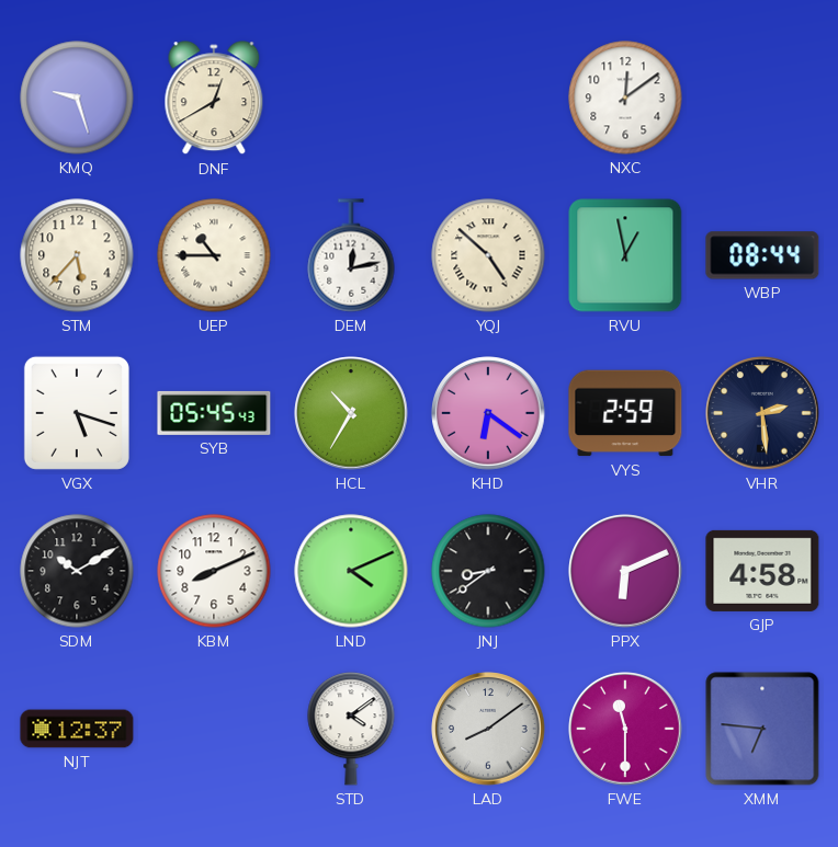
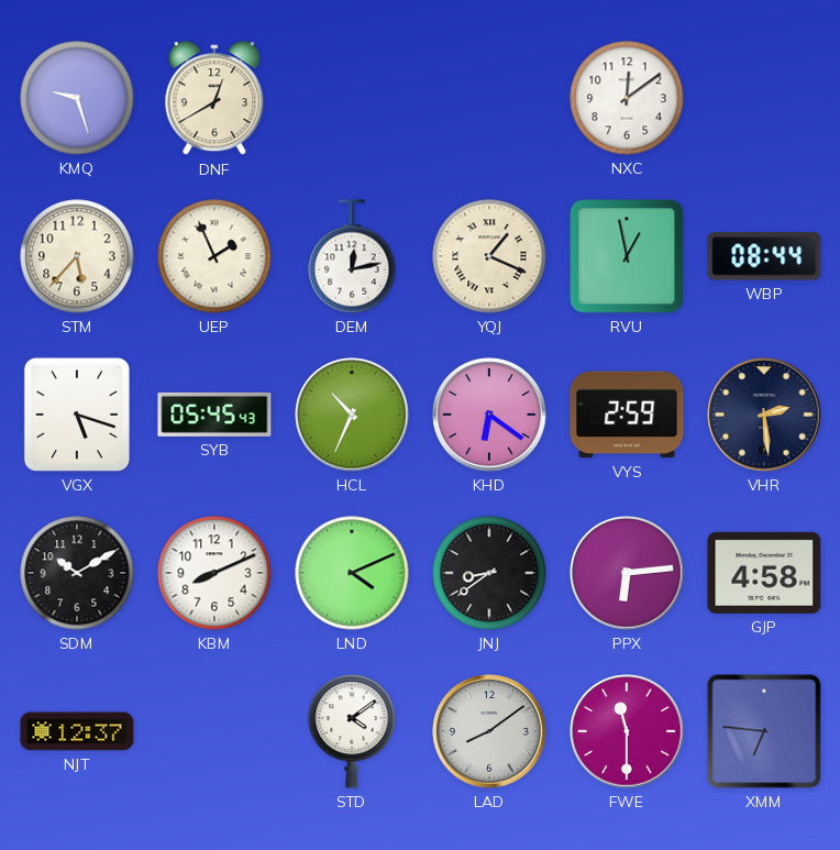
UEP: 10:45 -> 1:56 (214, 256)
YQJ: 4:52 -> 1:19 (489, 256)
HCL: 10:35 -> 10:34 (352, 415)
PPX: 6:11 -> 6:14 (627, 573)
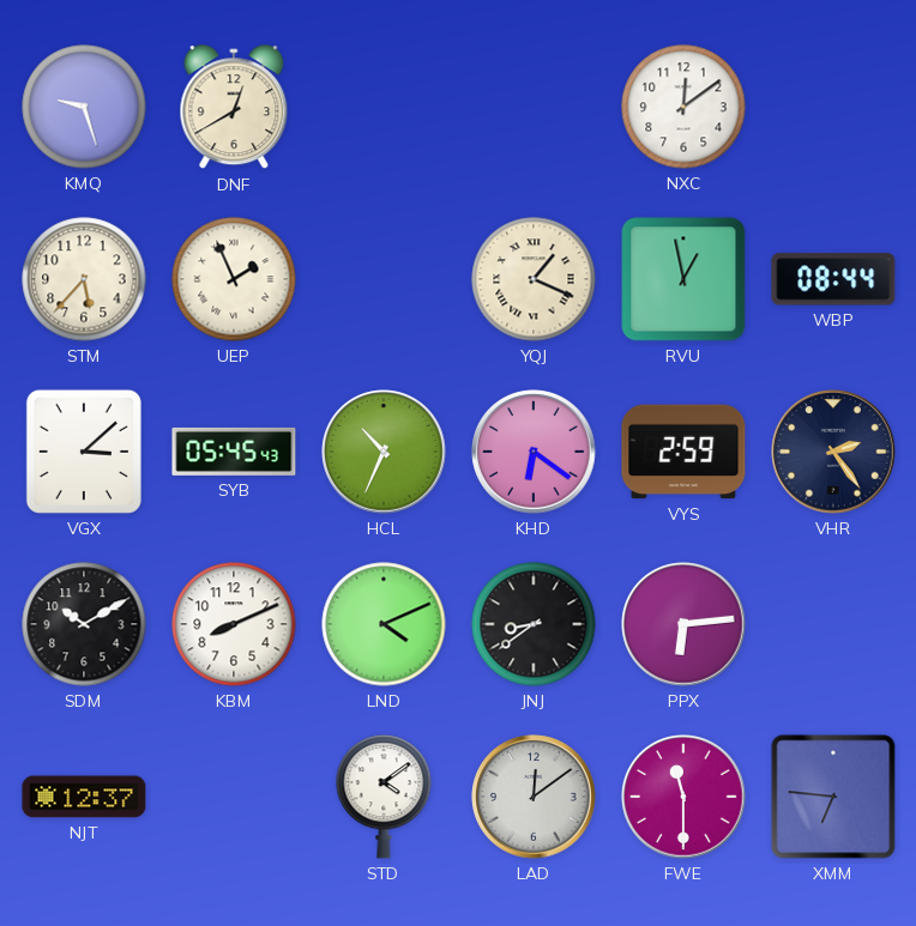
DEM: 12:13 -> none (352, 256)
VGX: 5:18 -> 3:08 (84, 452)
VHR: 2:29 -> 2:24 (833, 452)
GJP: 4:58 -> none (764, 573)
LAD: 8:09 -> 12:09 (534, 797)
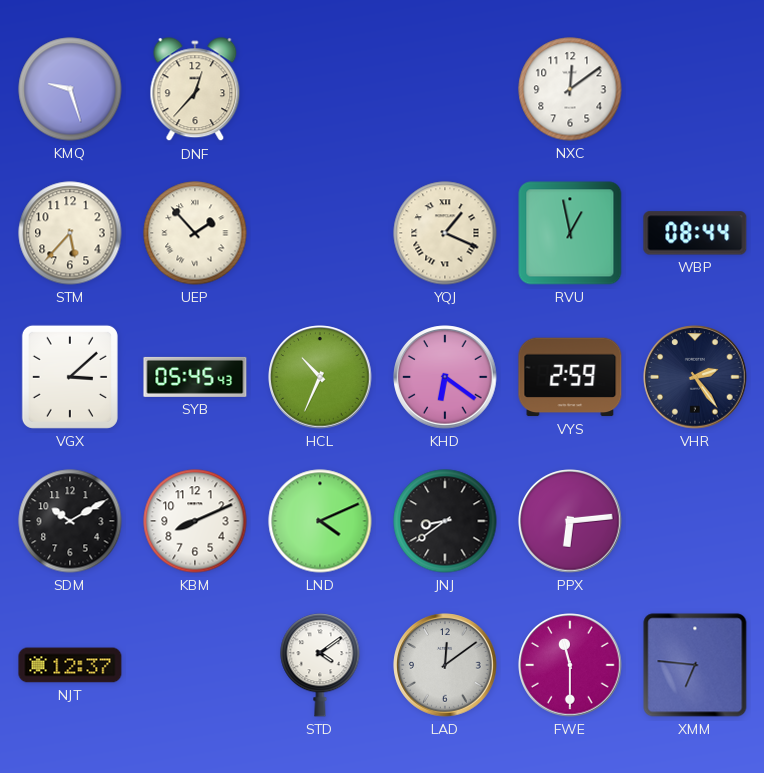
DNF: 12:40 -> 12:37 (195, 90)
UEP: 1:56 -> 1:53 (195, 233)
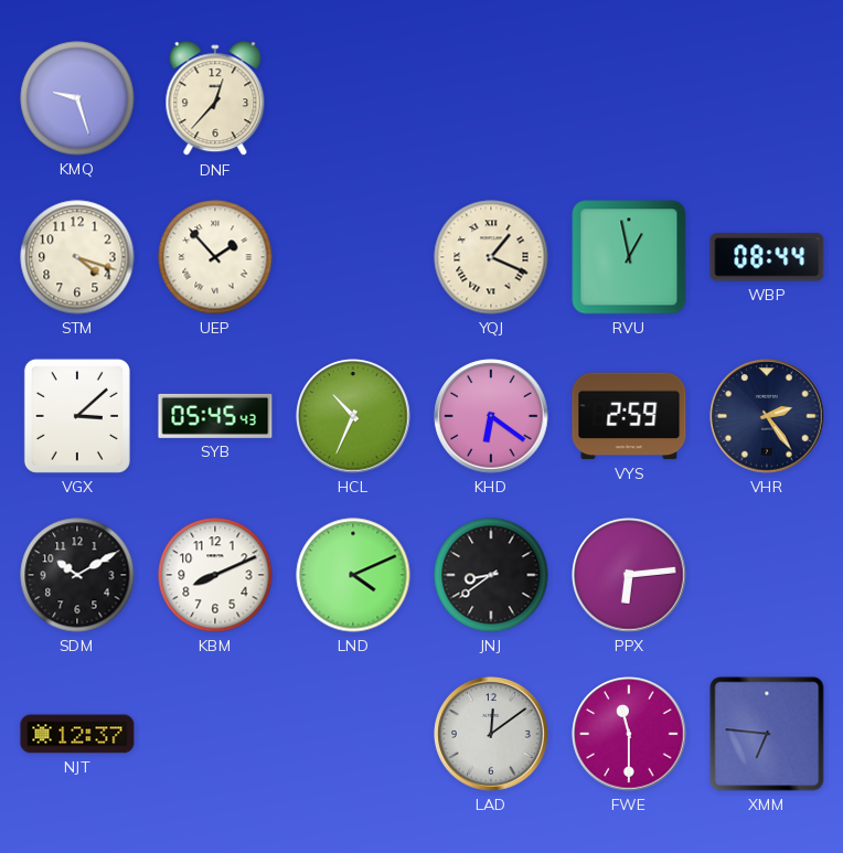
NXC: 12:09 -> none (570, 89)
STM: 5:37 -> 4:18 (77, 257)
STD: 4:09 -> none (320, 665)
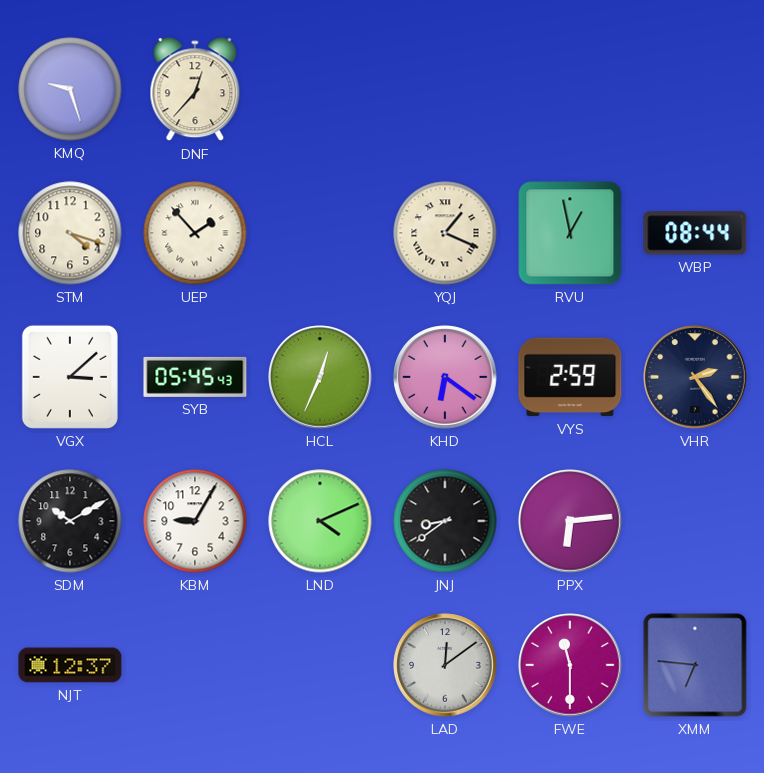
HCL: 10:34 -> 12:34 (320, 377)
KBM: 8:11 -> 9:05 (195, 521)
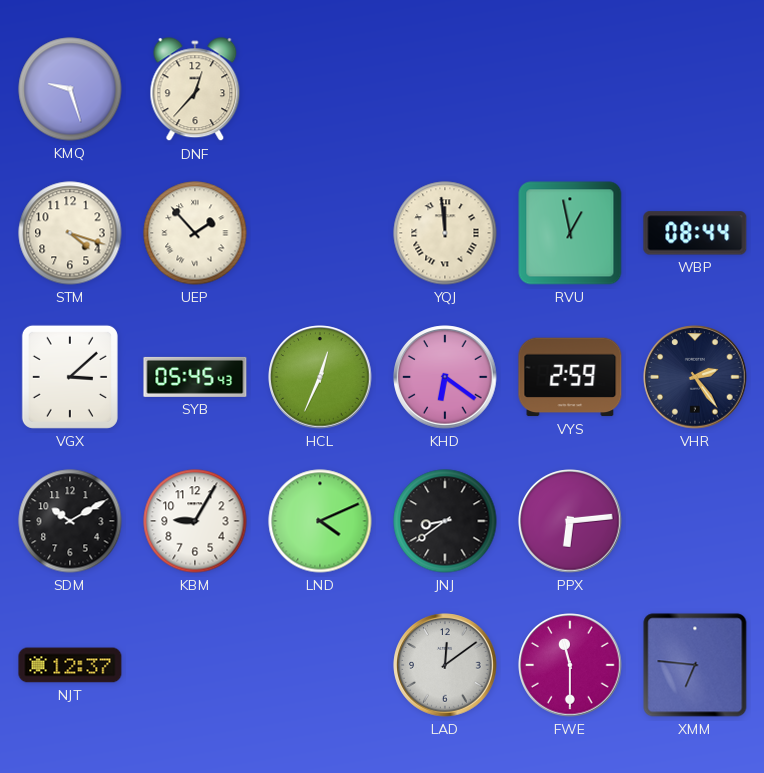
YQJ: 1:19 -> 11:59 (445, 233)
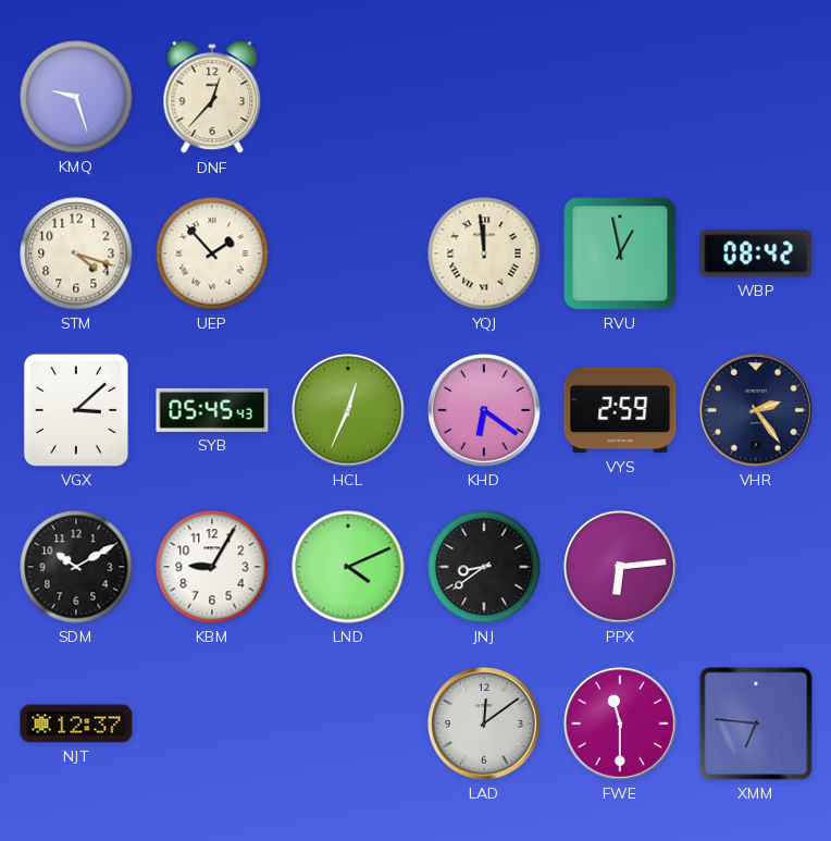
WBP: 08:44 -> 08:42 (756, 253)
